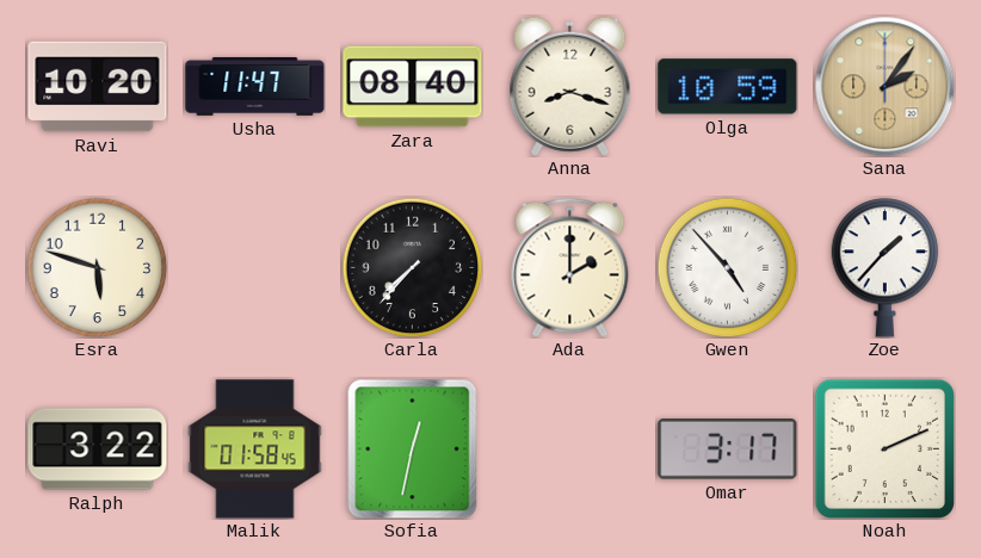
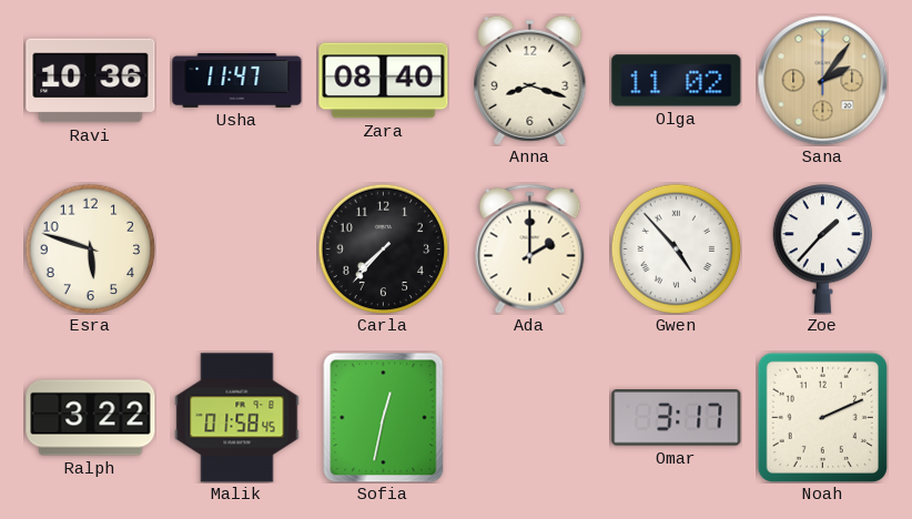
Ravi: 10:20 -> 10:36 (91, 81)
Olga: 10:59 -> 11:02 (677, 81)
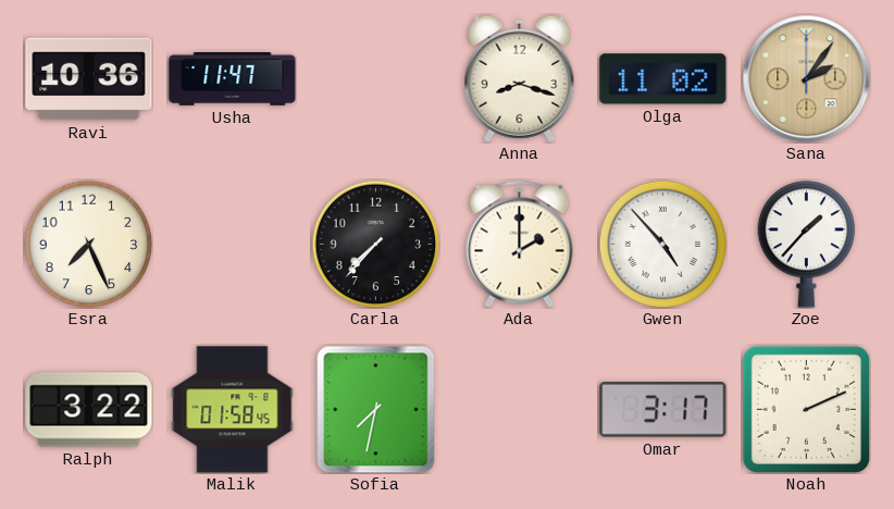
Zara: 08:40 -> none (384, 81)
Esra: 5:48 -> 7:26 (88, 244)
Sofia: 12:32 -> 7:32 (376, 409)
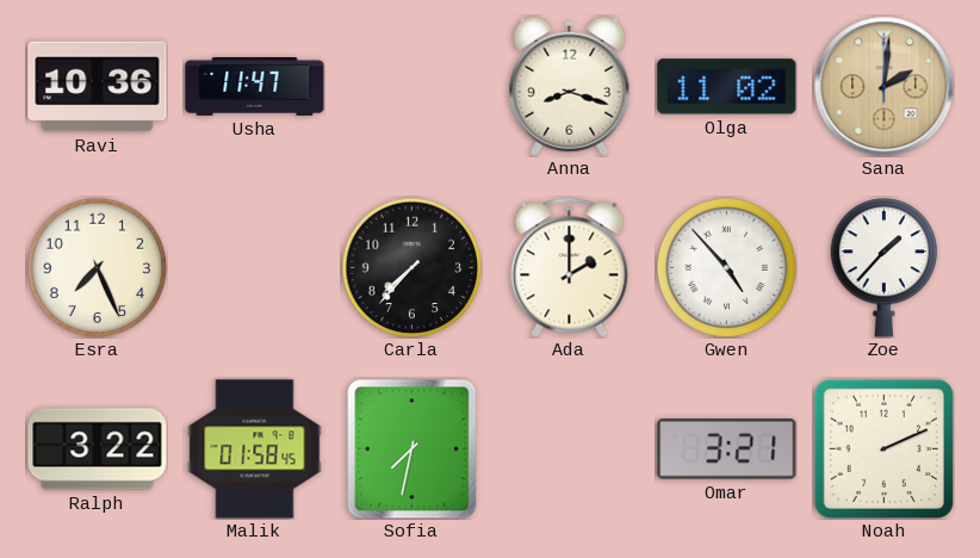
Sana: 2:06 -> 2:01 (883, 86)
Omar: 3:17 -> 3:21 (727, 449)
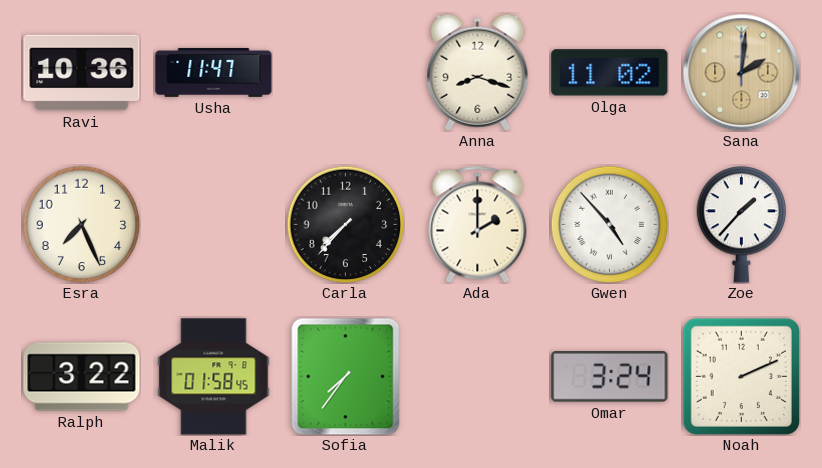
Sofia: 7:32 -> 7:36 (346, 376)
Omar: 3:21 -> 3:24 (610, 377)
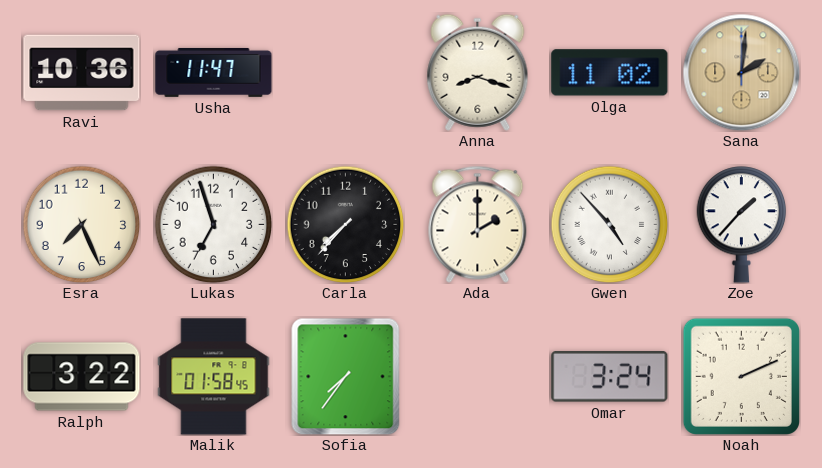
Lukas: none -> 6:57 (213, 224)
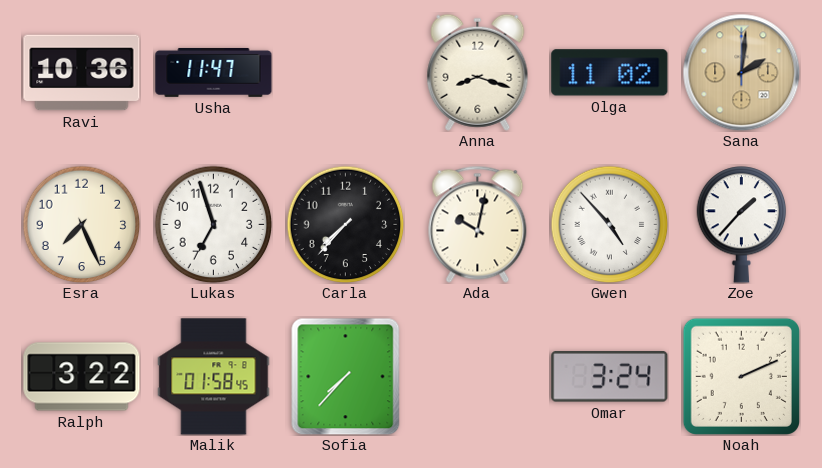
Ada: 2:00 -> 10:02 (478, 224)
Sofia: 7:36 -> 7:37 (346, 376)
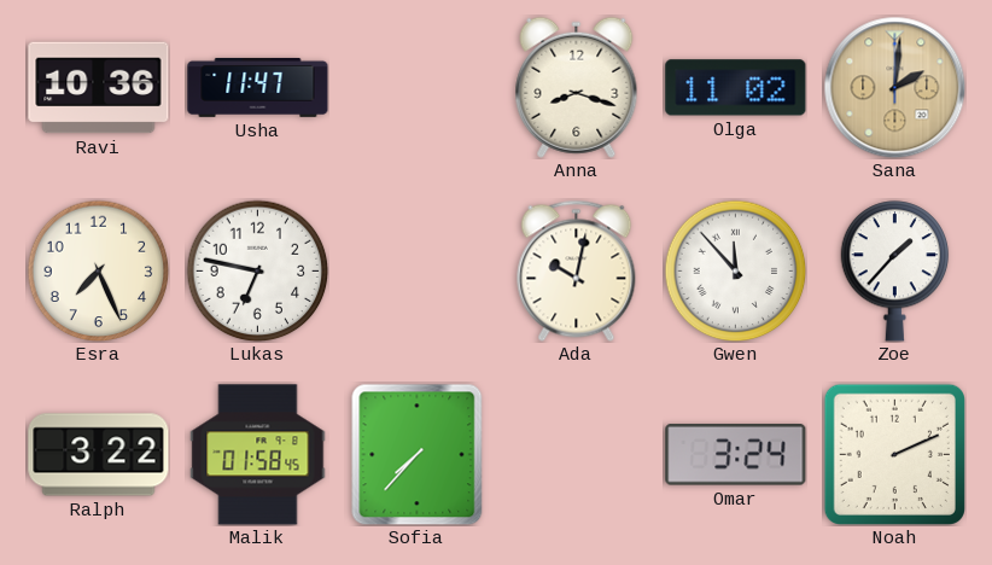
Lukas: 6:57 -> 6:47 (257, 270)
Carla: 7:37 -> none (345, 224)
Gwen: 4:53 -> 11:53 (735, 270)
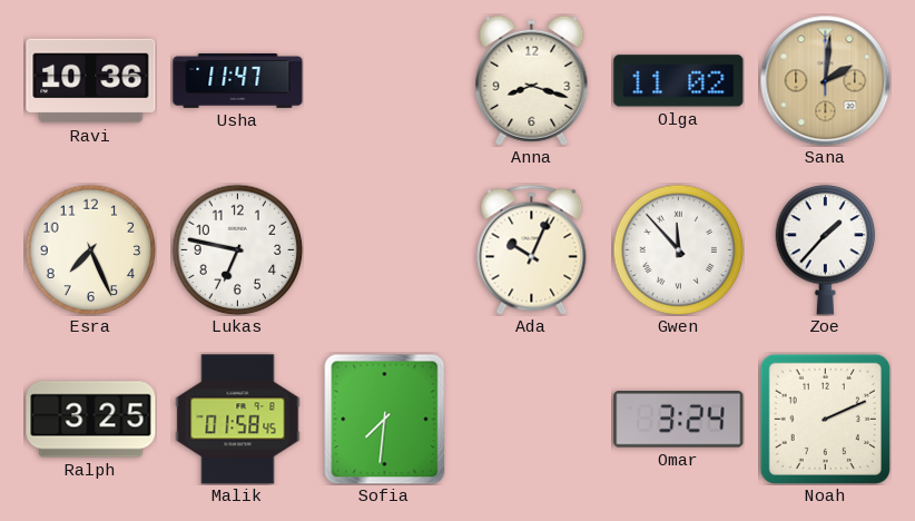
Ada: 10:02 -> 10:04 (532, 249)
Ralph: 3:22 -> 3:25 (91, 420)
Sofia: 7:37 -> 7:31 (385, 419)
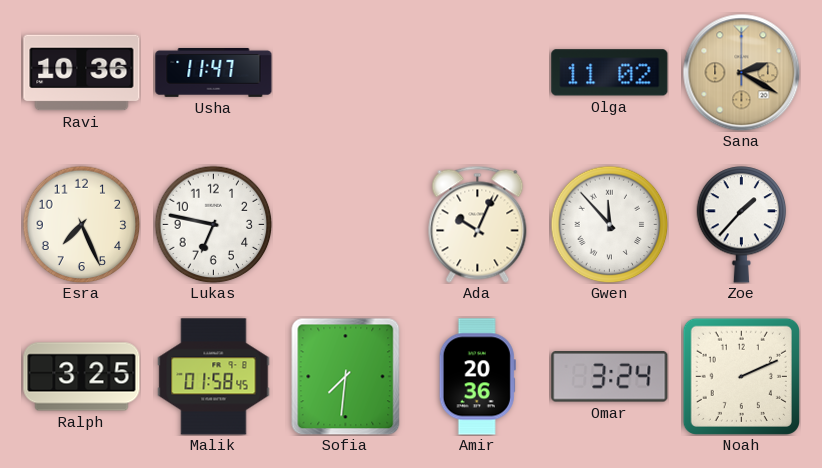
Anna: 8:18 -> none (532, 80)
Sana: 2:01 -> 2:20 (741, 72)
Amir: none -> 20:36 (477, 377)
